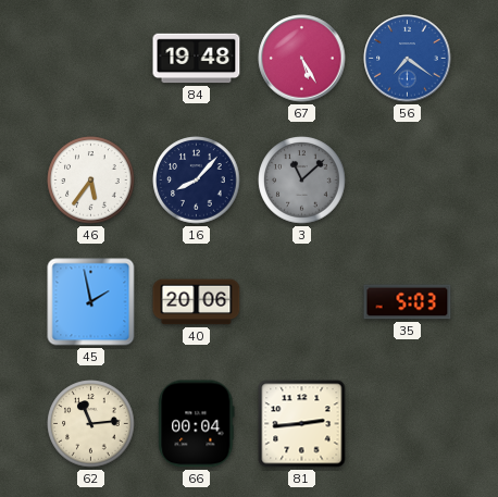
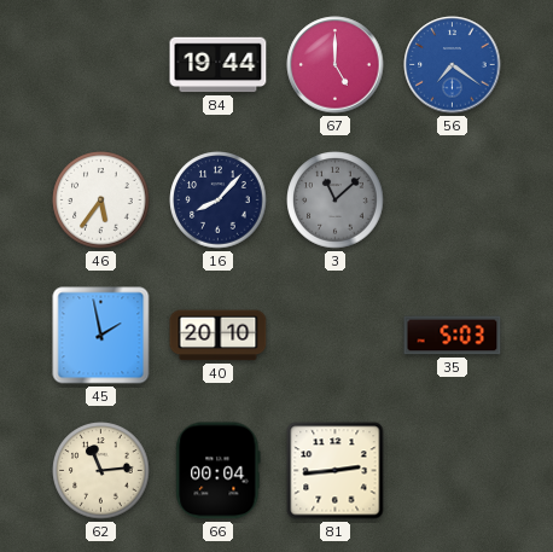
84: 19:48 -> 19:44 (219, 65)
67: 5:25 -> 5:00 (336, 65)
40: 20:06 -> 20:10 (219, 336)
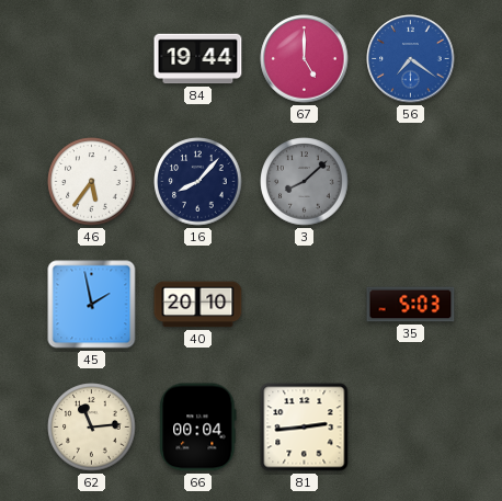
3: 11:08 -> 8:08 (305, 182)
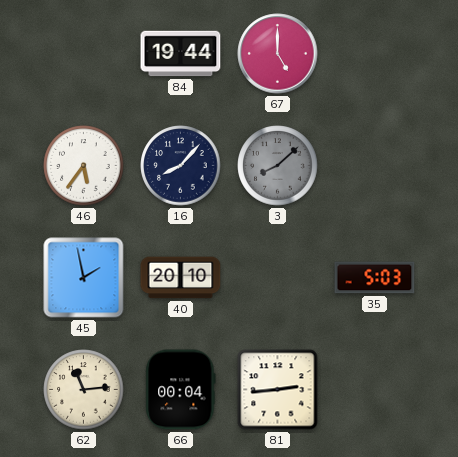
56: 7:21 -> none (411, 59)
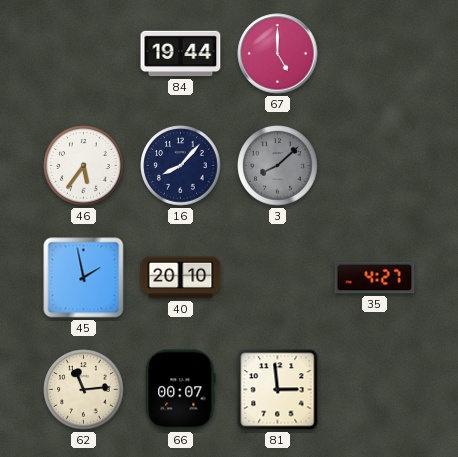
35: 5:03 -> 4:27 (375, 278)
66: 00:04 -> 00:07 (181, 390)
81: 2:44 -> 2:59 (278, 390)
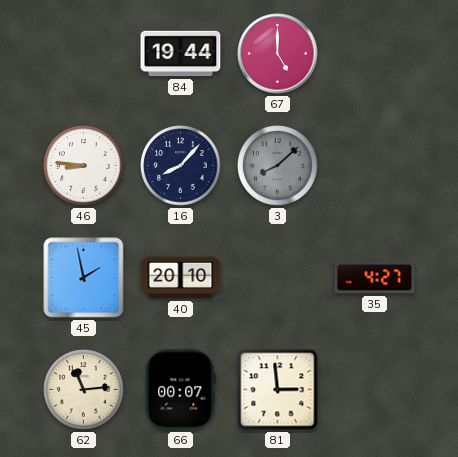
46: 5:36 -> 8:46 (84, 166)
